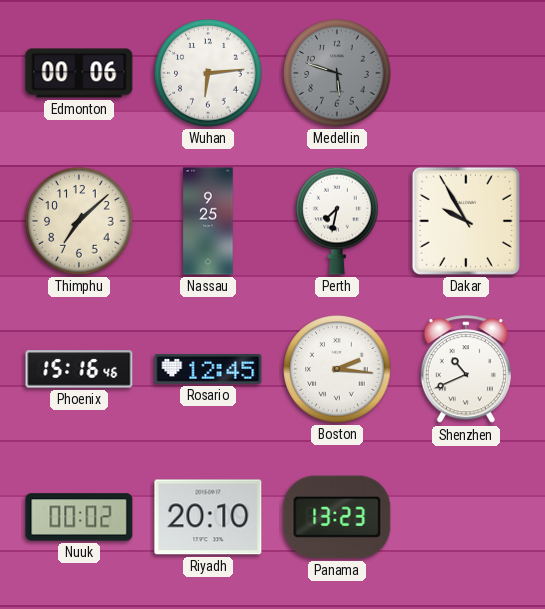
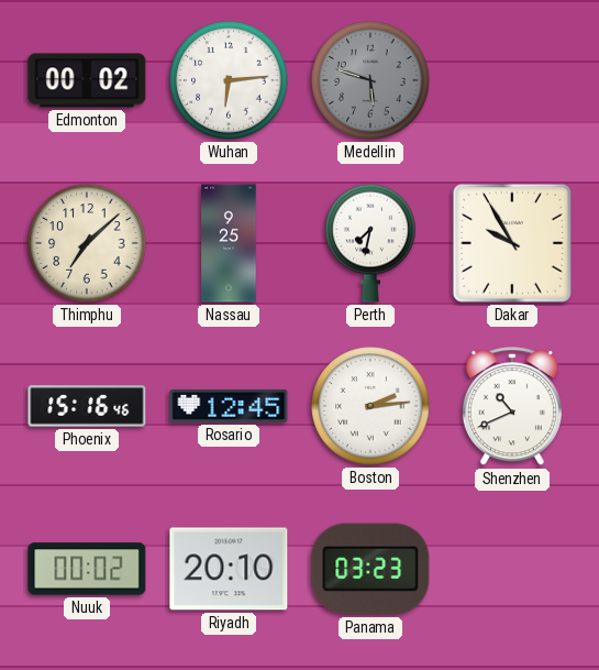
Edmonton: 00:06 -> 00:02 (87, 80)
Boston: 2:16 -> 2:14 (370, 406)
Panama: 13:23 -> 03:23 (370, 569)
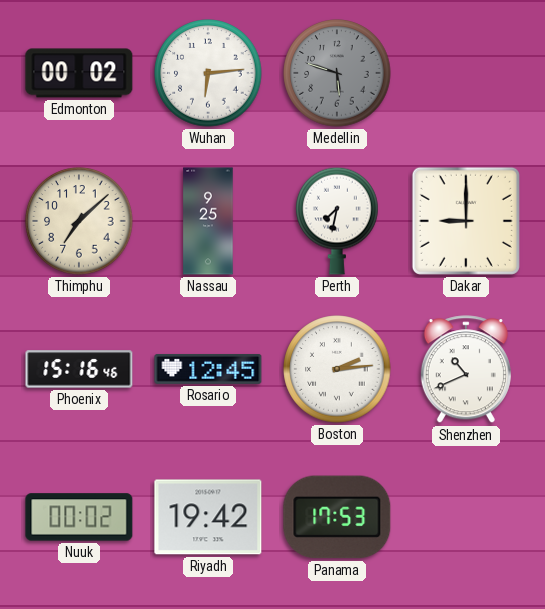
Dakar: 9:55 -> 9:00 (466, 221)
Riyadh: 20:10 -> 19:42 (208, 517)
Panama: 03:23 -> 17:53 (337, 517)
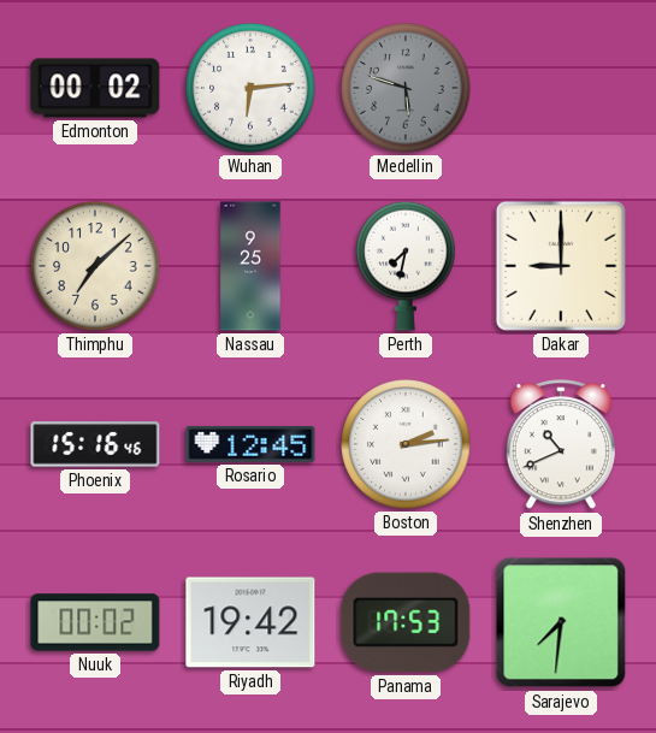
Sarajevo: none -> 7:31 (561, 622)
